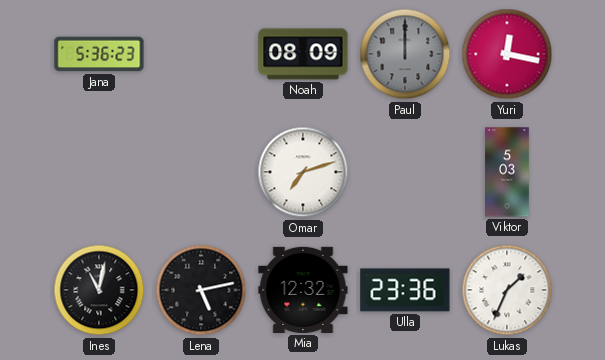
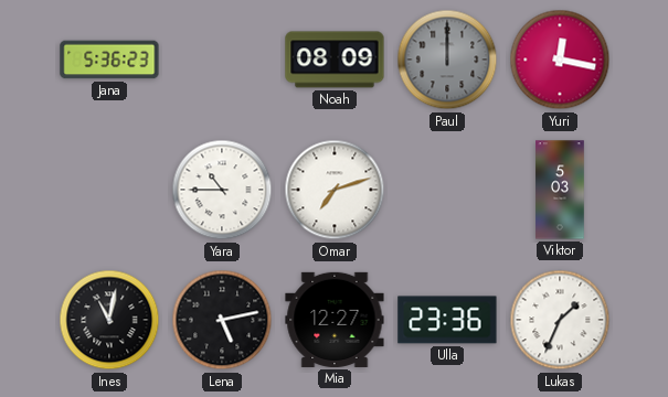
Yara: none -> 10:45 (222, 190)
Mia: 12:32 -> 12:27 (335, 320)
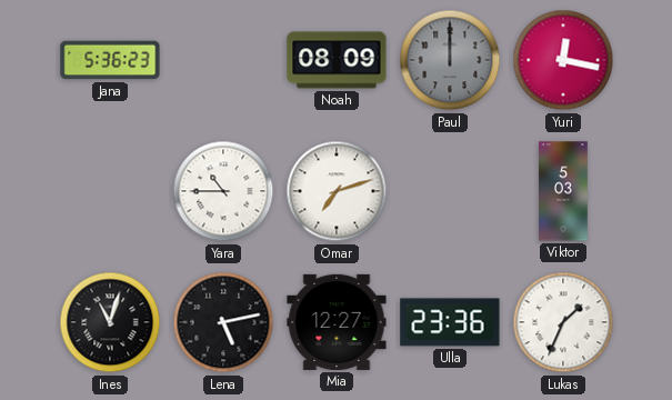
Ines: 11:02 -> 11:03 (110, 322)
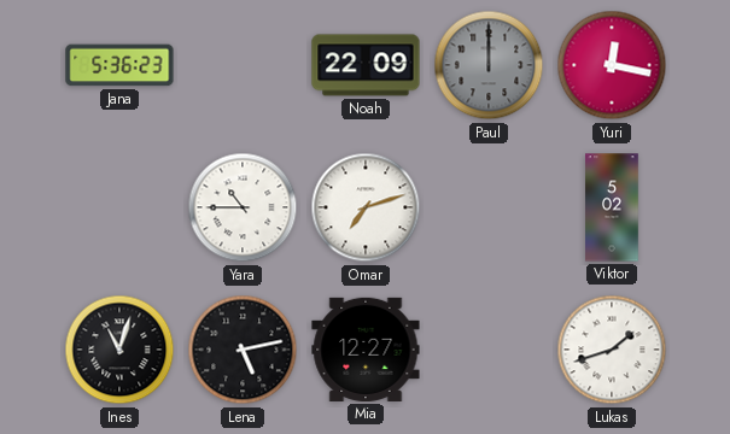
Noah: 08:09 -> 22:09 (366, 65)
Viktor: 5:03 -> 5:02 (612, 207)
Ulla: 23:36 -> none (450, 322)
Lukas: 1:34 -> 1:42 (612, 350)
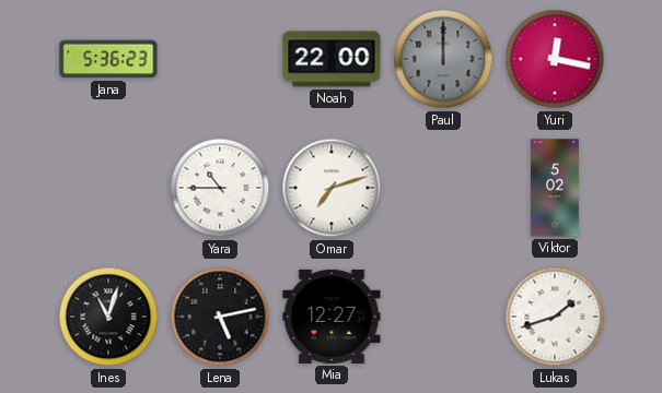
Noah: 22:09 -> 22:00 (332, 59)
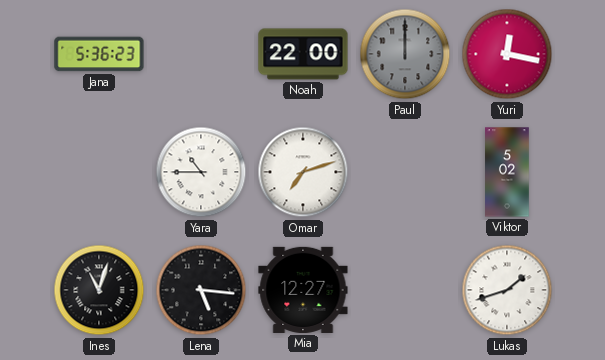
Lena: 5:13 -> 5:16 (201, 290)
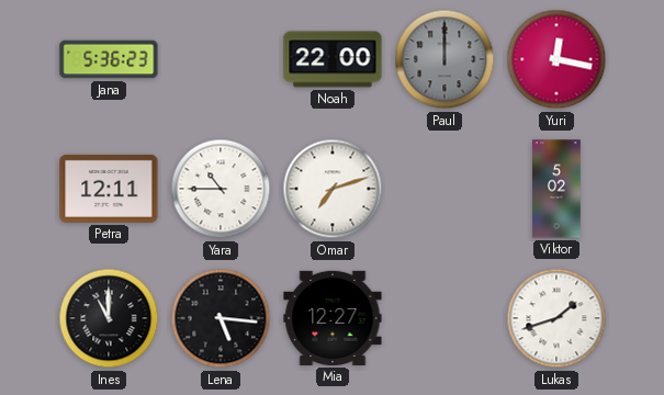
Petra: none -> 12:11 (109, 189)
Ines: 11:03 -> 11:00 (109, 318)
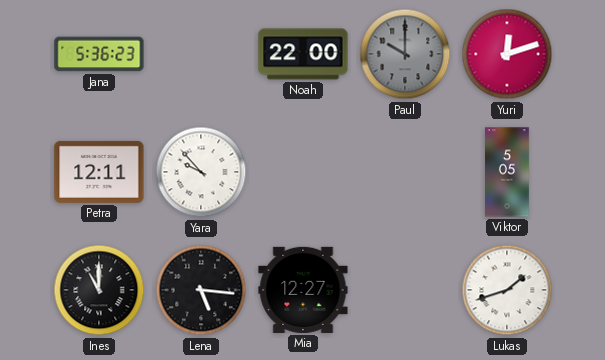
Paul: 12:00 -> 10:00 (405, 54)
Yuri: 12:17 -> 12:12 (507, 54)
Yara: 10:45 -> 9:53 (201, 172)
Omar: 7:12 -> none (333, 189)
Viktor: 5:02 -> 5:05 (507, 172)
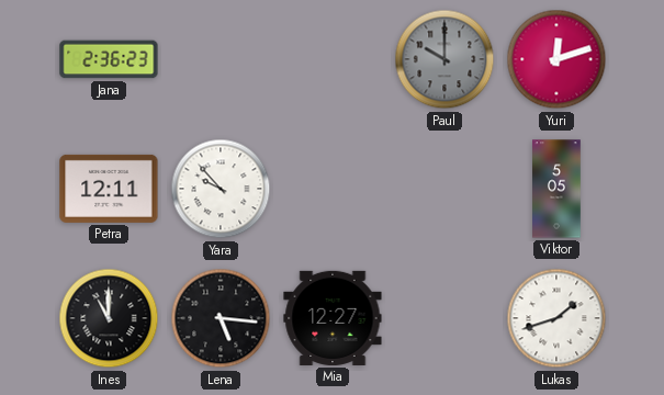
Jana: 5:36 -> 2:36 (109, 59)
Noah: 22:00 -> none (303, 54)
